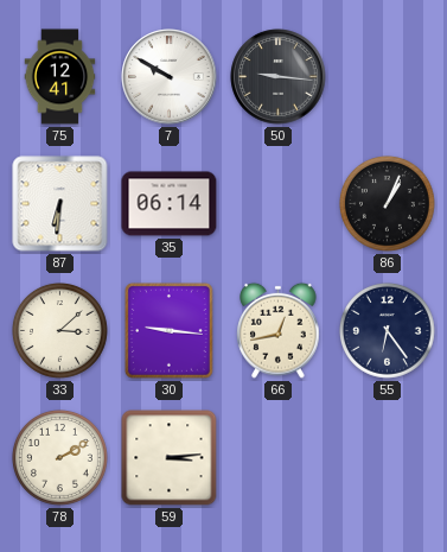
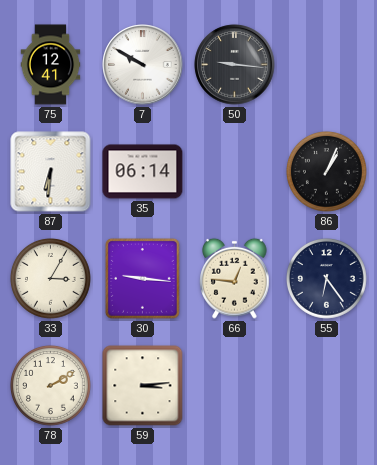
33: 3:08 -> 3:05 (51, 279)
66: 12:43 -> 12:46 (235, 278)
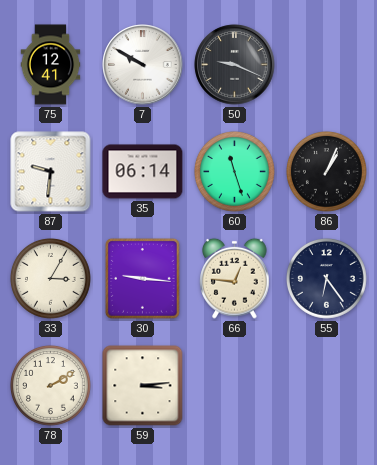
50: 9:16 -> 9:19 (235, 65)
87: 6:31 -> 9:31 (51, 172)
60: none -> 11:27 (235, 172)
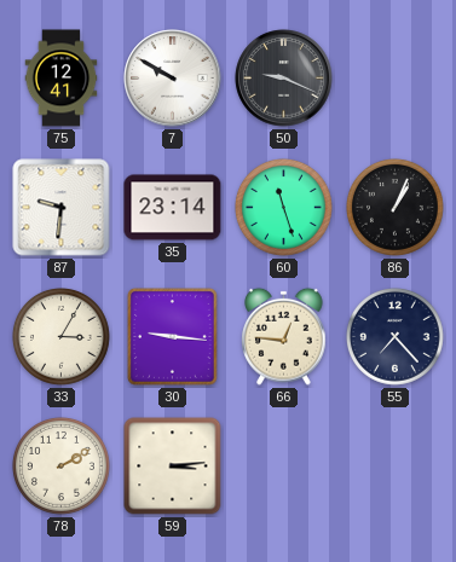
35: 06:14 -> 23:14 (173, 208)
55: 6:24 -> 7:23 (396, 337)
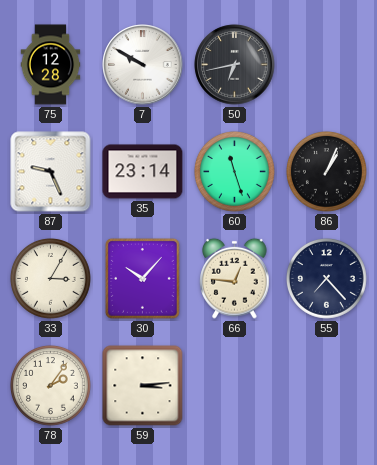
75: 12:41 -> 12:28 (51, 65)
50: 9:19 -> 6:43 (235, 65)
87: 9:31 -> 9:26 (51, 172)
30: 9:16 -> 10:07 (142, 279)
78: 2:10 -> 2:06 (51, 386)
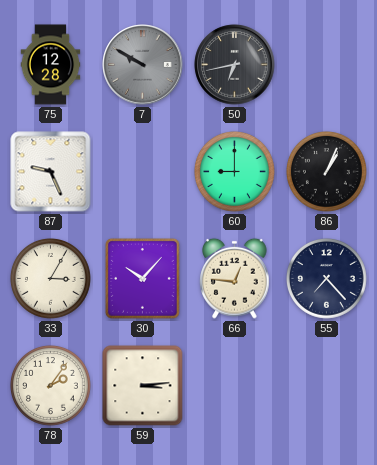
7 dial: white -> grey (143, 65)
35: 23:14 -> none (143, 172)
60: 11:27 -> 9:00 (235, 172)
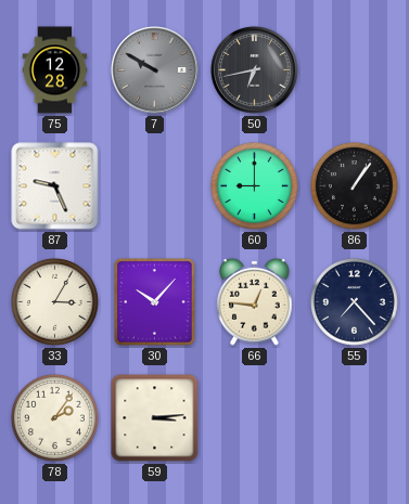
86: 1:04 -> 1:06 (355, 186)
